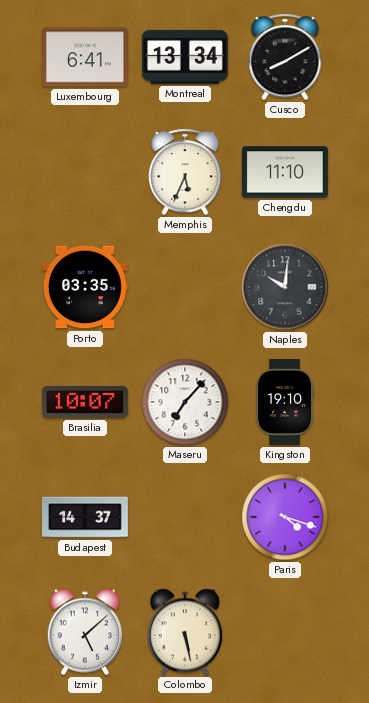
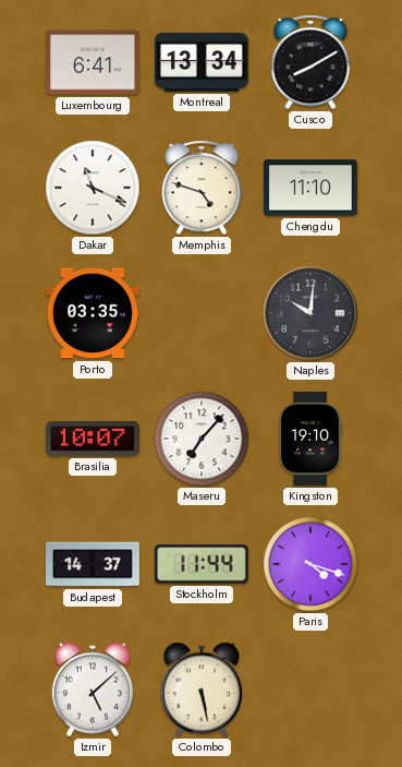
Dakar: none -> 11:19 (93, 188)
Memphis: 5:34 -> 4:48 (202, 188)
Stockholm: none -> 11:44 (202, 564)
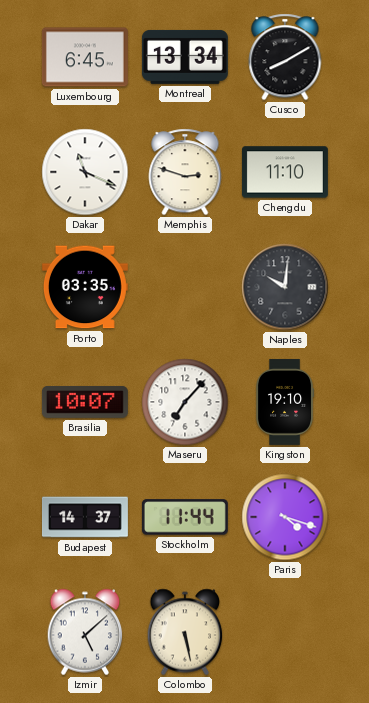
Luxembourg: 6:41 -> 6:45 (85, 57)
Memphis: 4:48 -> 2:48 (185, 172)
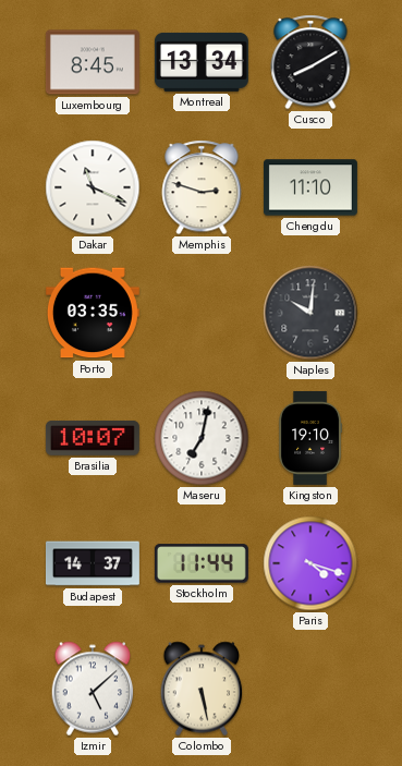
Luxembourg: 6:45 -> 8:45 (93, 62)
Maseru: 7:07 -> 7:02 (202, 438)
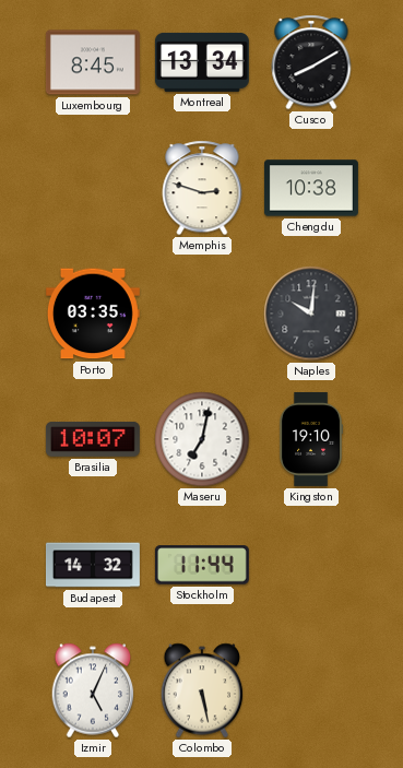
Dakar: 11:19 -> none (93, 187)
Chengdu: 11:10 -> 10:38 (311, 188)
Budapest: 14:37 -> 14:32 (93, 565)
Paris: 4:18 -> none (310, 563)
Izmir: 5:08 -> 5:04 (93, 690)
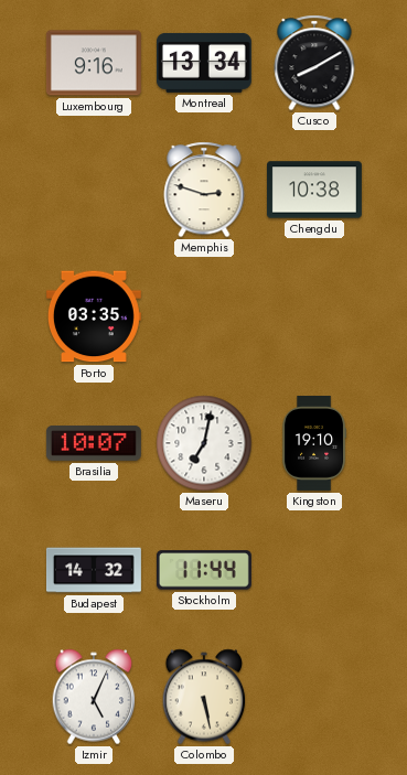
Luxembourg: 8:45 -> 9:16 (94, 63)
Naples: 10:01 -> none (311, 314)
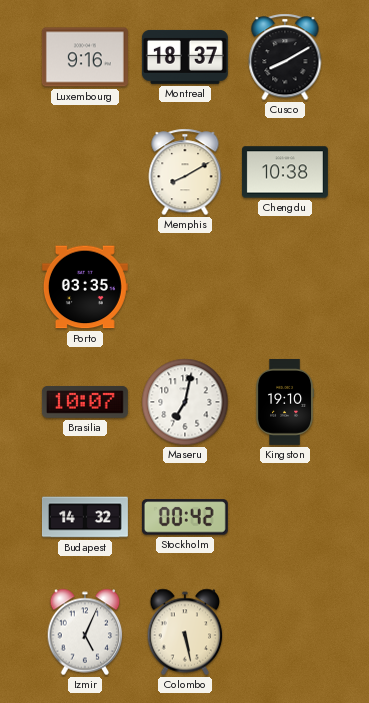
Montreal: 13:34 -> 18:37 (185, 57)
Memphis: 2:48 -> 8:10 (185, 172)
Stockholm: 11:44 -> 00:42 (185, 517)
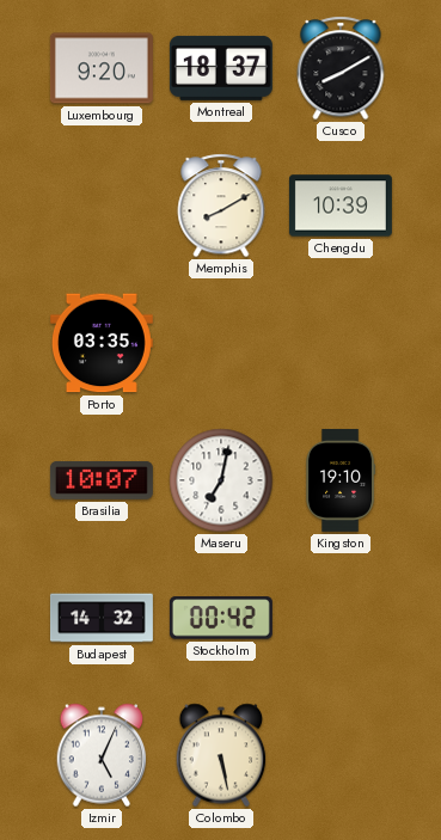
Luxembourg: 9:16 -> 9:20 (102, 68)
Chengdu: 10:38 -> 10:39 (341, 206)
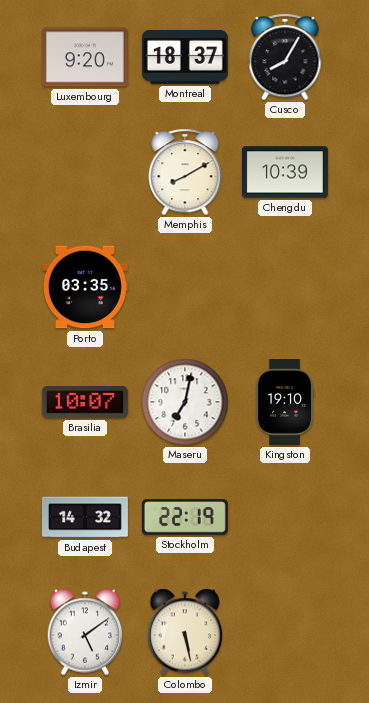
Cusco: 8:10 -> 8:05 (285, 57)
Stockholm: 00:42 -> 22:19 (185, 517)
Izmir: 5:04 -> 5:09 (85, 632)
